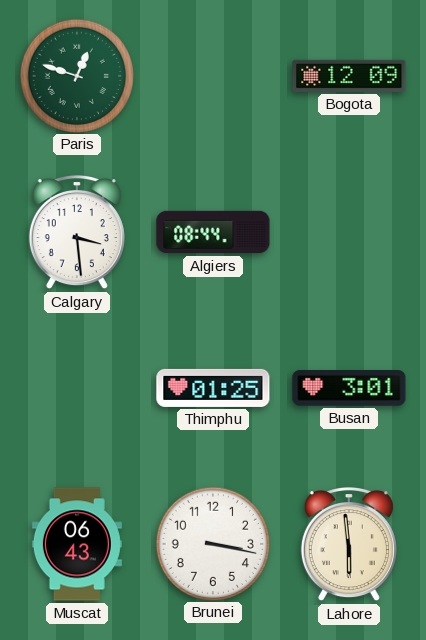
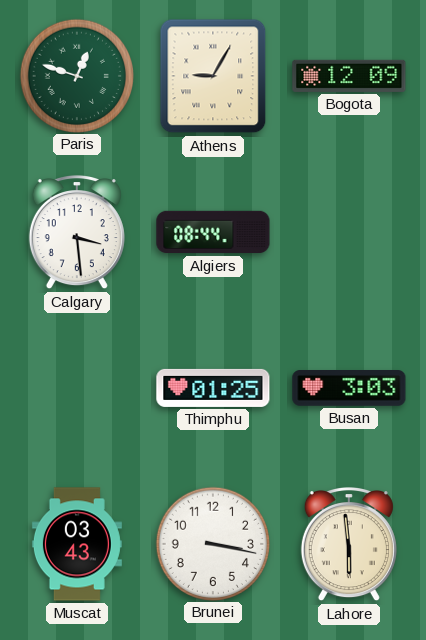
Athens: none -> 9:05 (213, 76)
Busan: 3:01 -> 3:03 (349, 389)
Muscat: 06:43 -> 03:43 (77, 544)
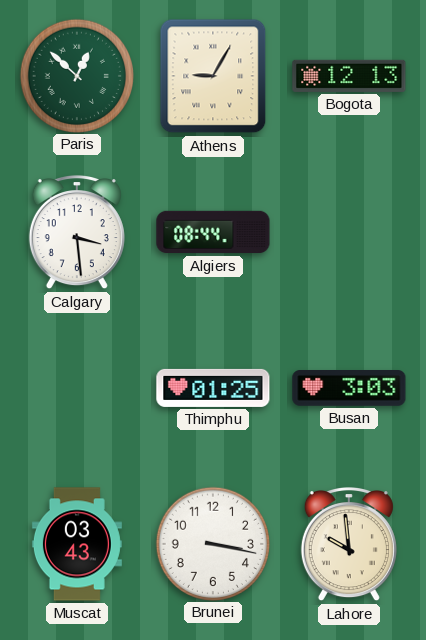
Paris: 12:48 -> 12:52 (76, 75)
Bogota: 12:09 -> 12:13 (349, 76)
Lahore: 5:59 -> 9:59 (349, 545)
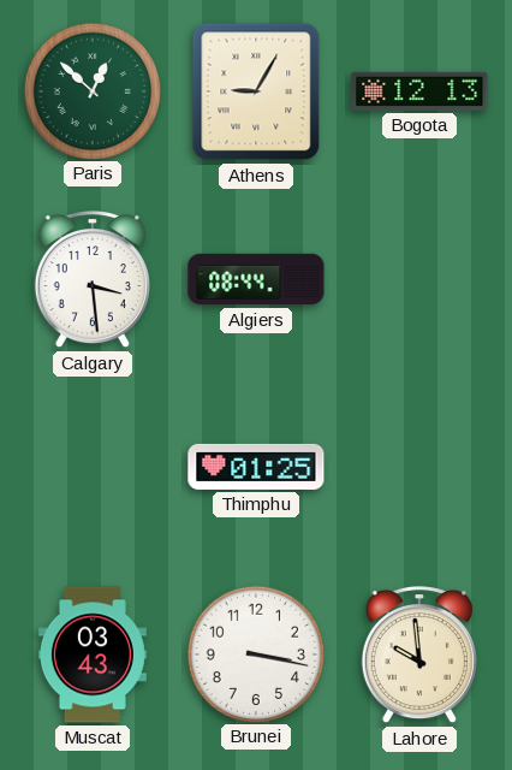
Busan: 3:03 -> none (349, 389)
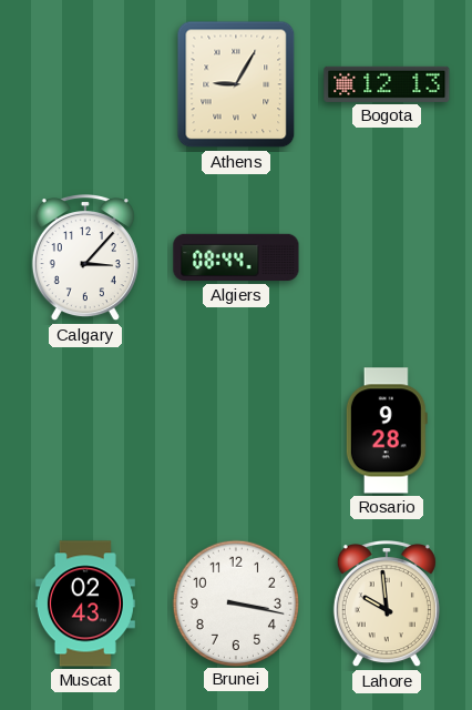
Paris: 12:52 -> none (91, 90)
Calgary: 3:29 -> 3:07 (85, 258)
Thimphu: 01:25 -> none (256, 467)
Rosario: none -> 9:28 (387, 430)
Muscat: 03:43 -> 02:43 (85, 603)
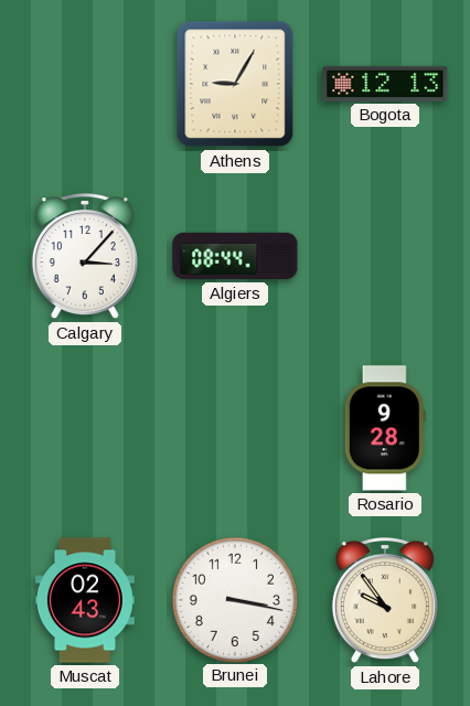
Lahore: 9:59 -> 9:54 (385, 601)
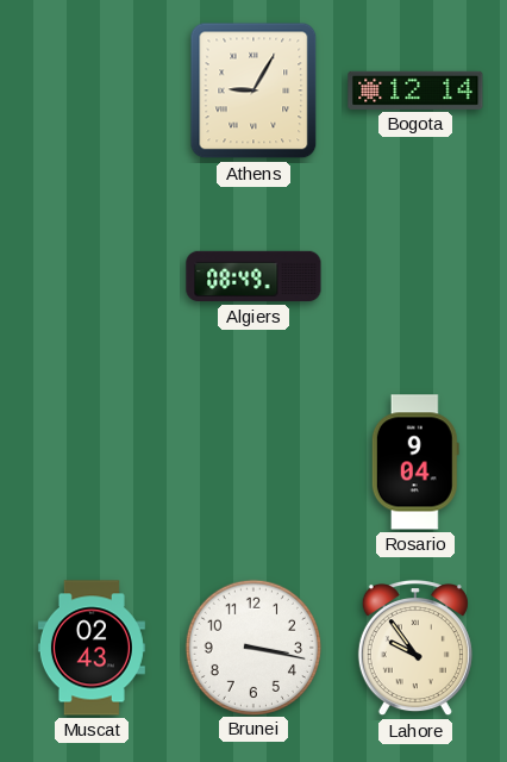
Bogota: 12:13 -> 12:14 (415, 90)
Calgary: 3:07 -> none (85, 257)
Algiers: 08:44 -> 08:49 (253, 276)
Rosario: 9:28 -> 9:04 (415, 462)
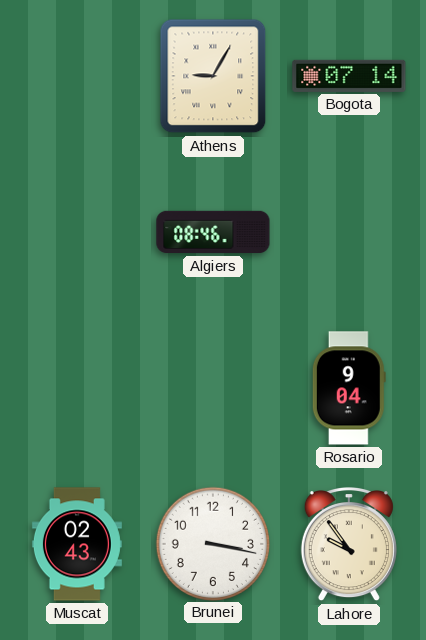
Bogota: 12:14 -> 07:14 (349, 76)
Algiers: 08:49 -> 08:46 (213, 232)
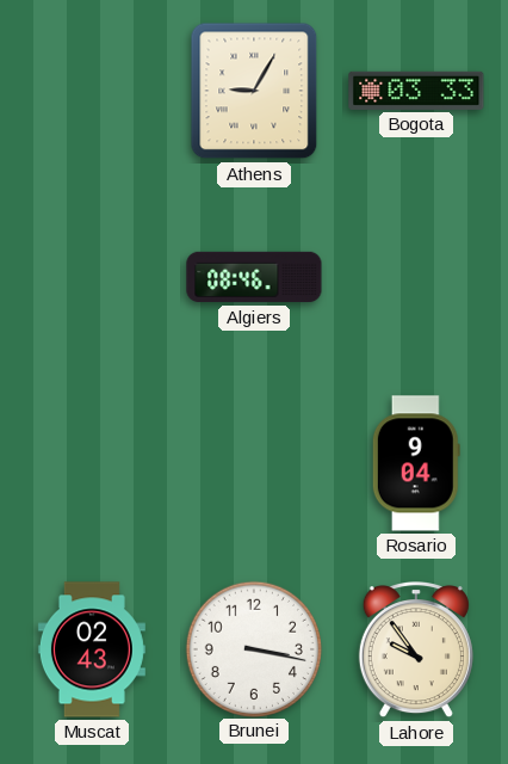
Bogota: 07:14 -> 03:33 (416, 91)
